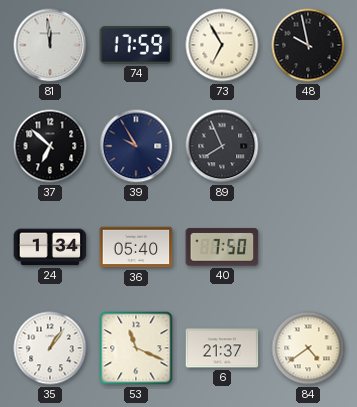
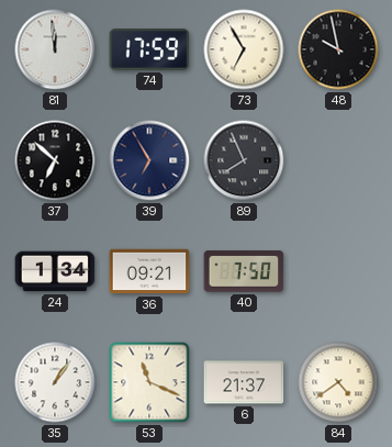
39: 9:55 -> 6:55 (149, 160)
36: 05:40 -> 09:21 (149, 271)
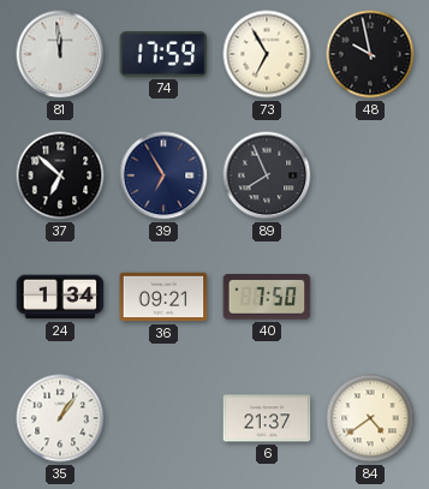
53: 11:19 -> none (149, 382)
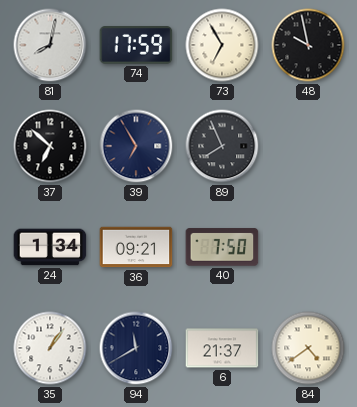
81: 11:59 -> 8:02 (50, 45)
94: none -> 11:40 (136, 348)
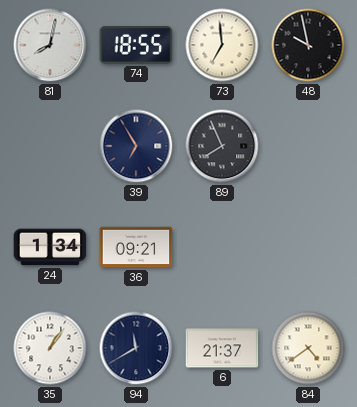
74: 17:59 -> 18:55 (136, 45)
73: 6:55 -> 6:59 (222, 45)
37: 6:52 -> none (50, 146)
40: 7:50 -> none (222, 247)
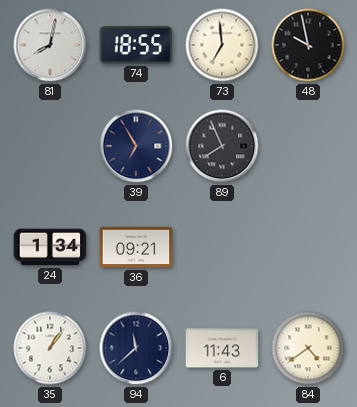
94: 11:40 -> 11:38 (136, 348)
6: 21:37 -> 11:43 (222, 348)
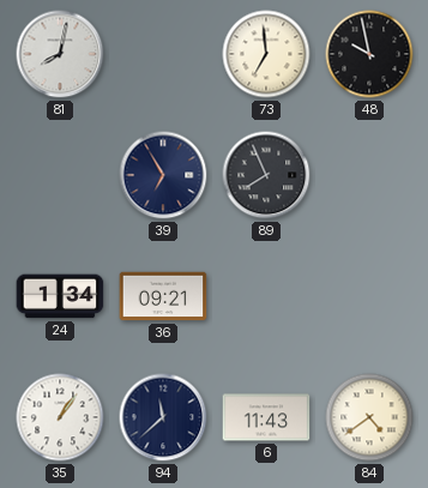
74: 18:55 -> none (136, 45)
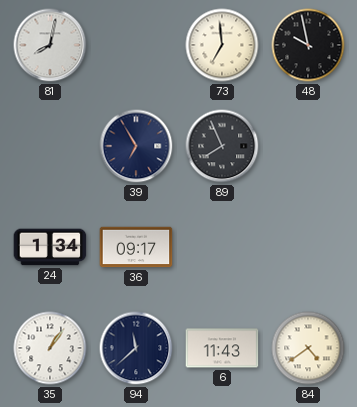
36: 09:21 -> 09:17 (136, 247)
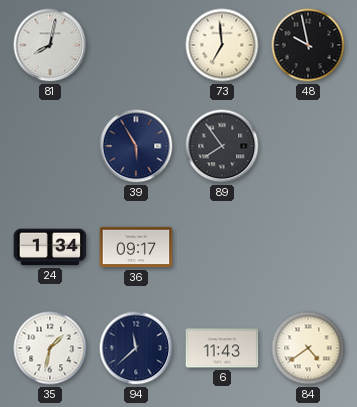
39: 6:55 -> 5:55 (136, 146)
89: 7:56 -> 7:54 (222, 146)
35: 1:06 -> 1:32 (50, 348)
